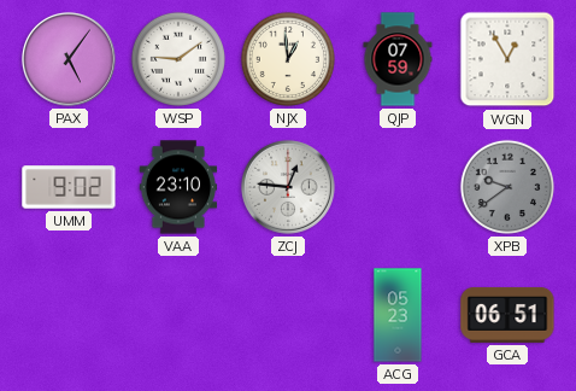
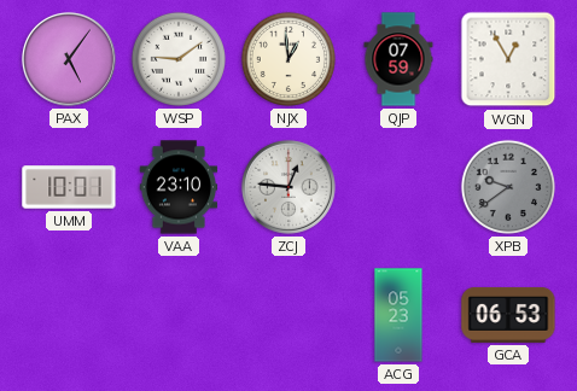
UMM: 9:02 -> 10:01 (69, 187)
GCA: 06:51 -> 06:53 (508, 315)
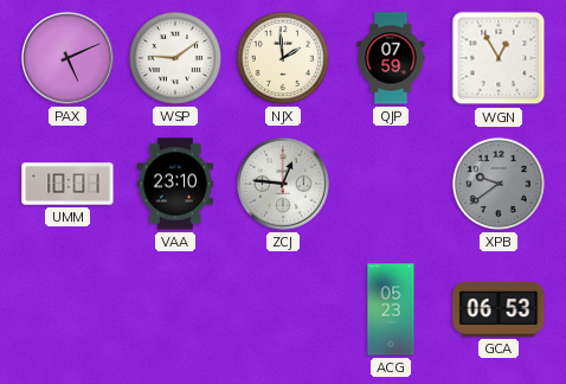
PAX: 5:06 -> 5:11 (67, 58)
NJX: 12:59 -> 1:59 (283, 58)
